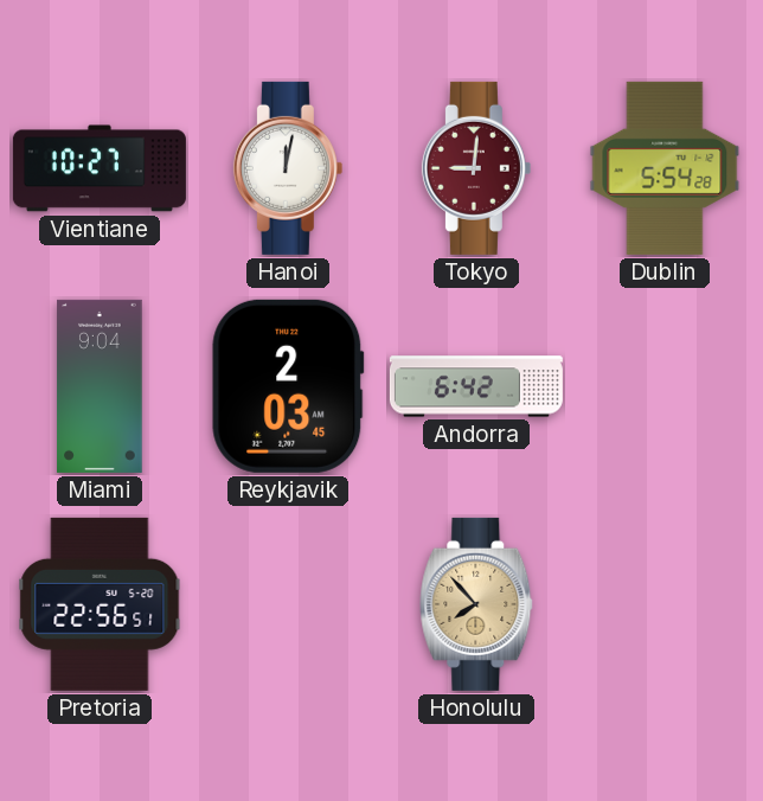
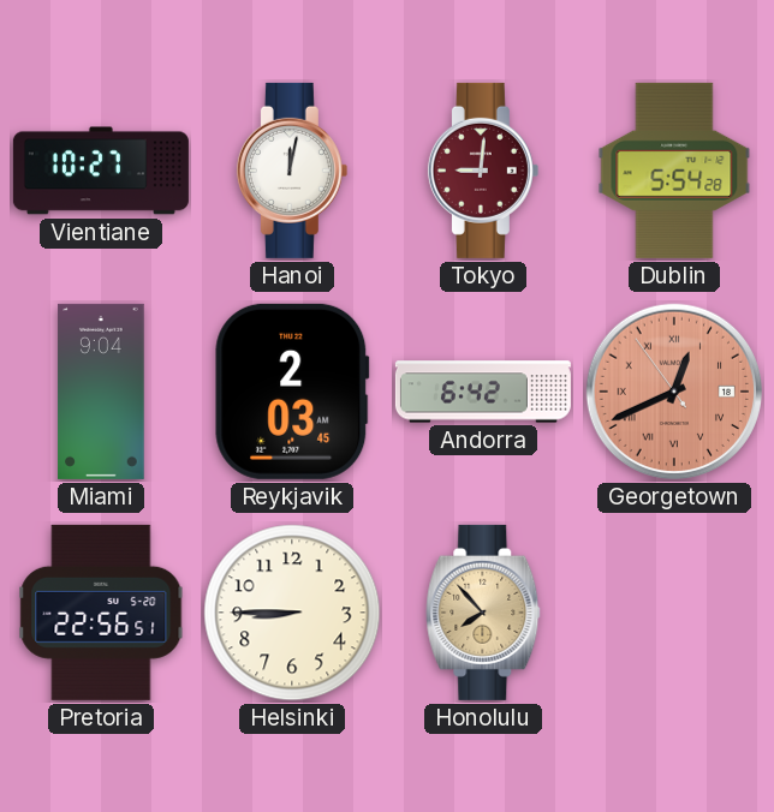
Georgetown: none -> 12:40 (674, 392)
Helsinki: none -> 8:45 (292, 613)
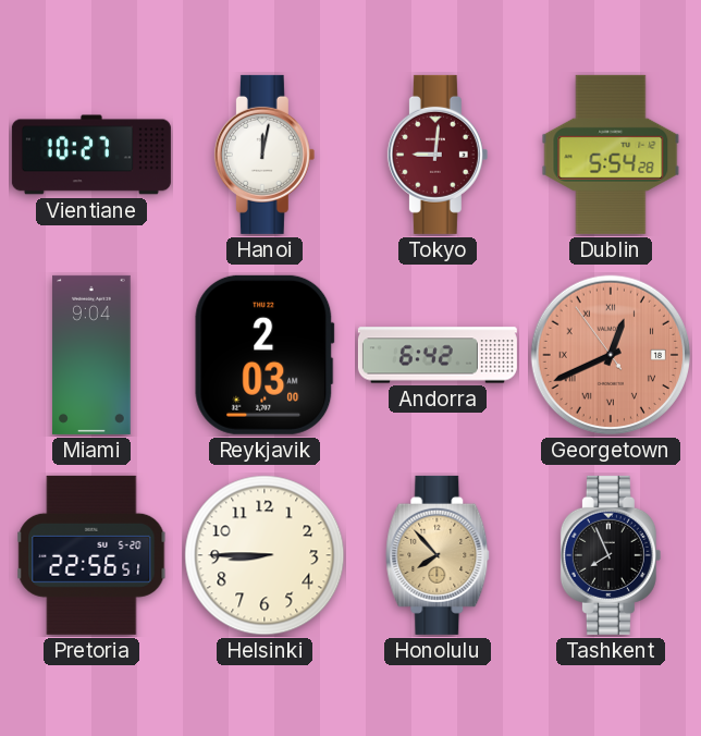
Reykjavik: 2:03:45 -> 2:03:00 (265, 355)
Tashkent: none -> 7:56 (611, 555)
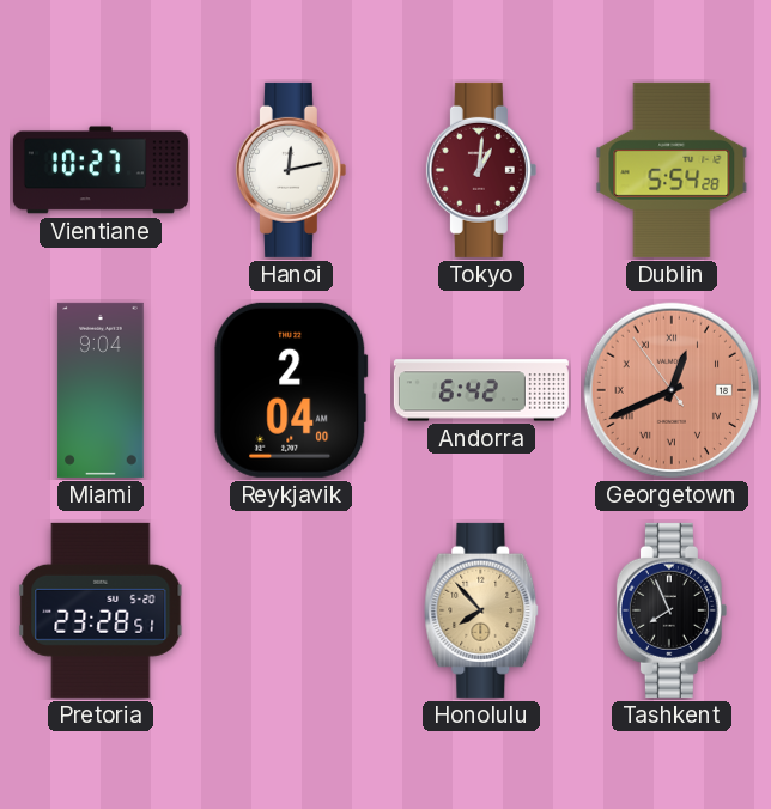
Hanoi: 12:02 -> 12:13 (291, 170)
Tokyo: 9:01 -> 1:01 (481, 170)
Reykjavik: 2:03 -> 2:04 (291, 390)
Pretoria: 22:56 -> 23:28 (101, 610)
Helsinki: 8:45 -> none (265, 555)
